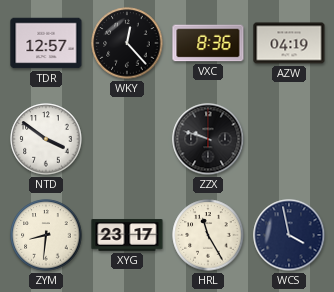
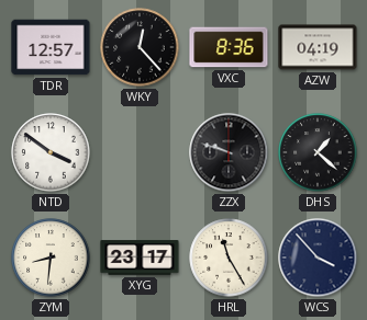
DHS: none -> 1:22 (318, 152)
WCS: 3:58 -> 3:53 (318, 258)
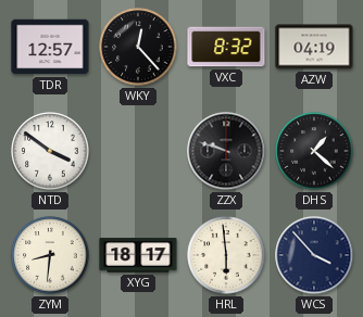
VXC: 8:36 -> 8:32 (226, 47)
XYG: 23:17 -> 18:17 (138, 255)
HRL: 11:25 -> 5:59 (226, 255)
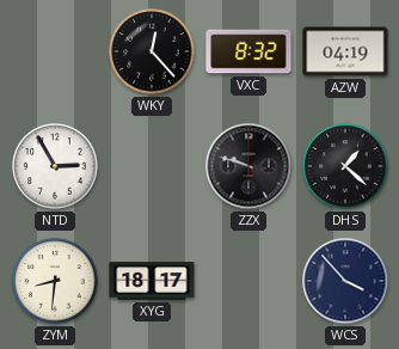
TDR: 12:57 -> none (50, 47)
NTD: 3:51 -> 2:55 (55, 166)
HRL: 5:59 -> none (226, 255)
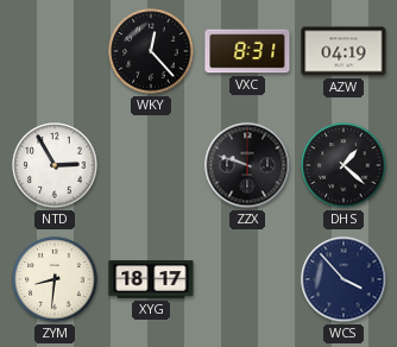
VXC: 8:32 -> 8:31 (247, 51)
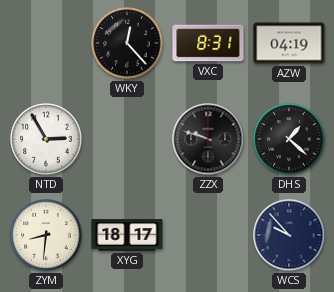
WCS: 3:53 -> 9:53 (289, 235)
